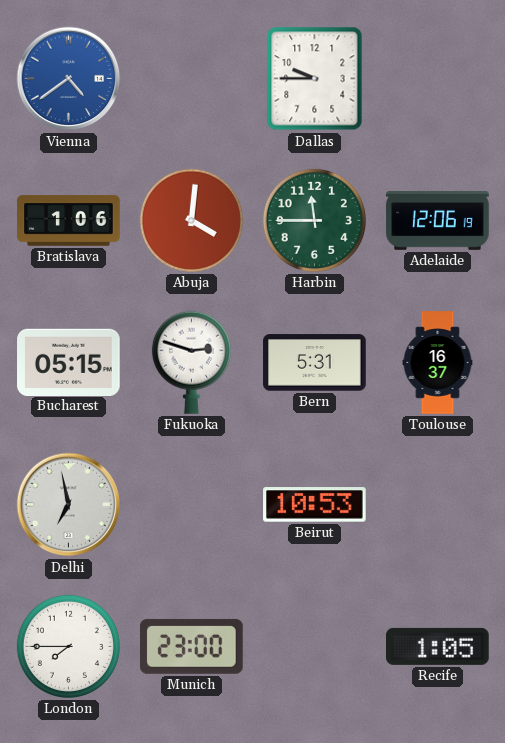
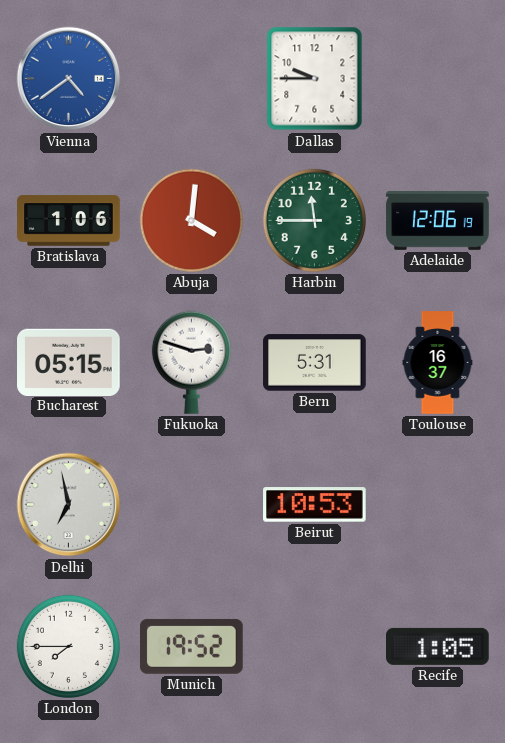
Munich: 23:00 -> 19:52 (192, 646)
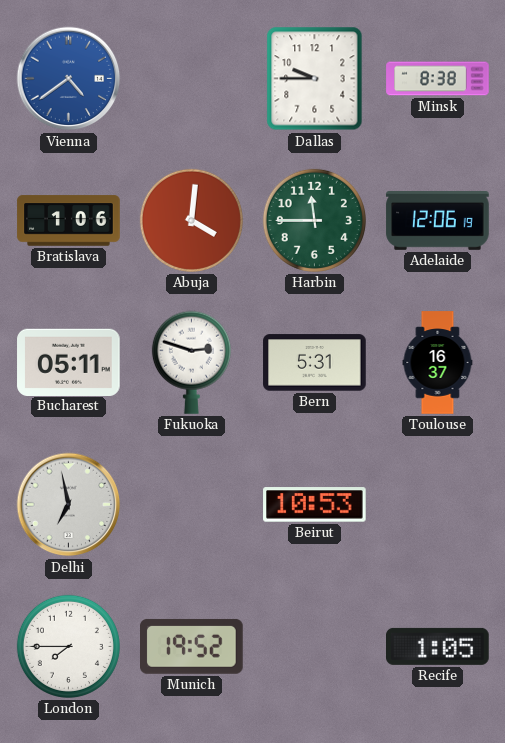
Minsk: none -> 8:38 (438, 79)
Bucharest: 05:15 -> 05:11 (69, 362)
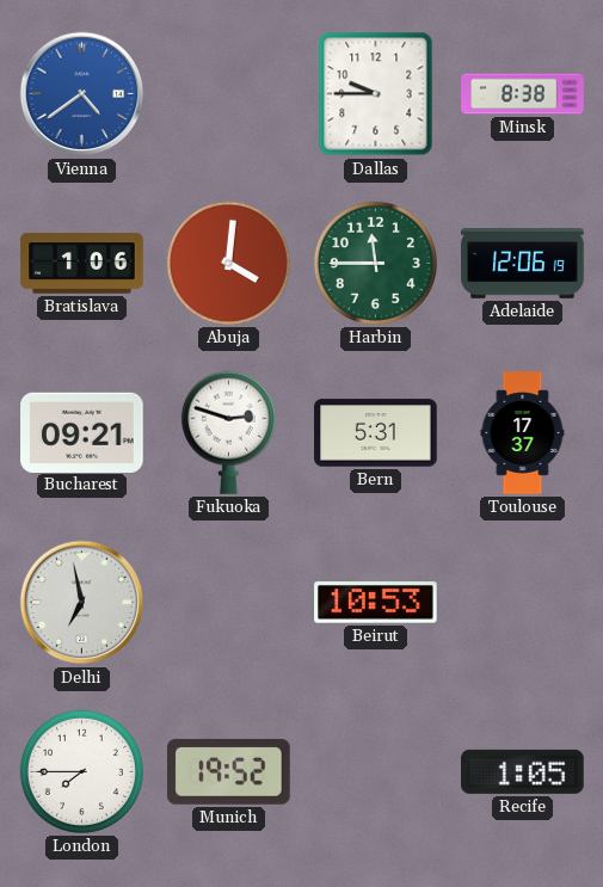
Bucharest: 05:11 -> 09:21 (82, 432)
Toulouse: 16:37 -> 17:37 (523, 433)
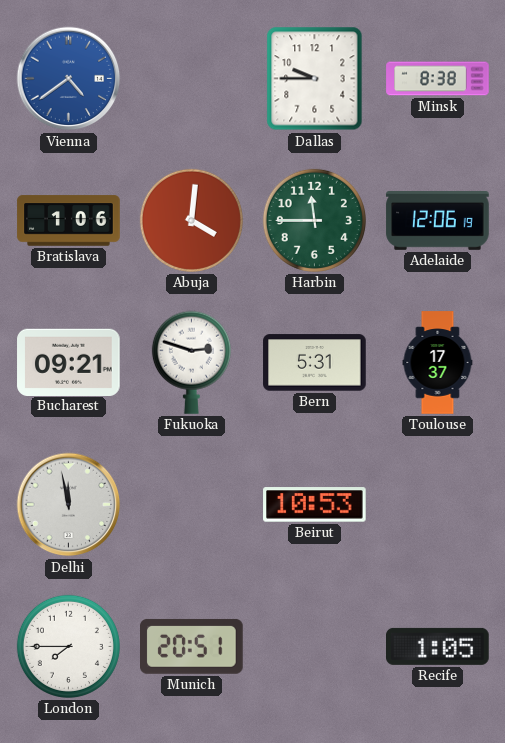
Delhi: 6:58 -> 11:58 (69, 505)
Munich: 19:52 -> 20:51 (192, 646)
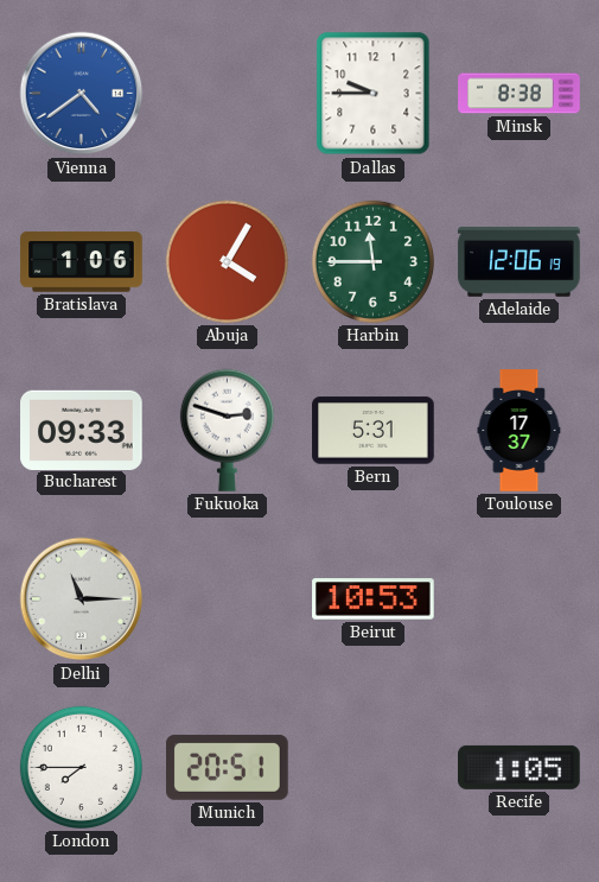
Abuja: 4:01 -> 4:05 (227, 261)
Bucharest: 09:21 -> 09:33 (82, 430)
Delhi: 11:58 -> 11:15 (82, 599)
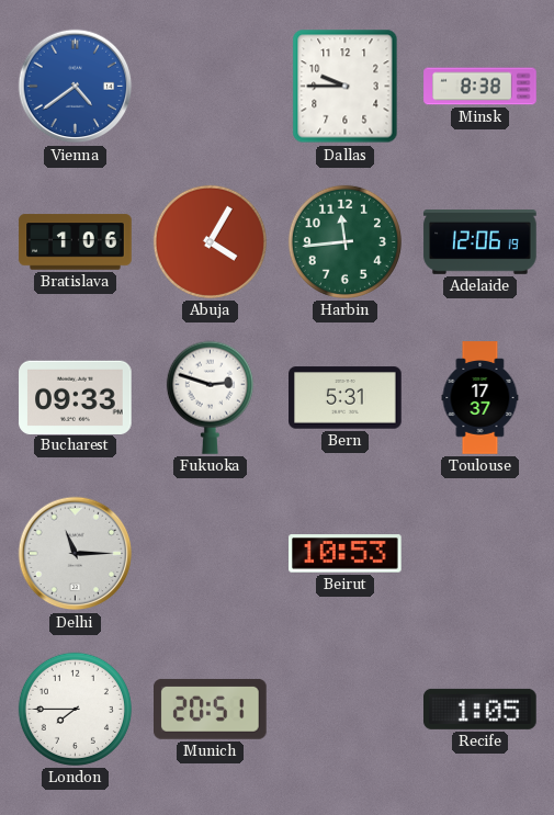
Harbin: 11:45 -> 11:44 (344, 241)
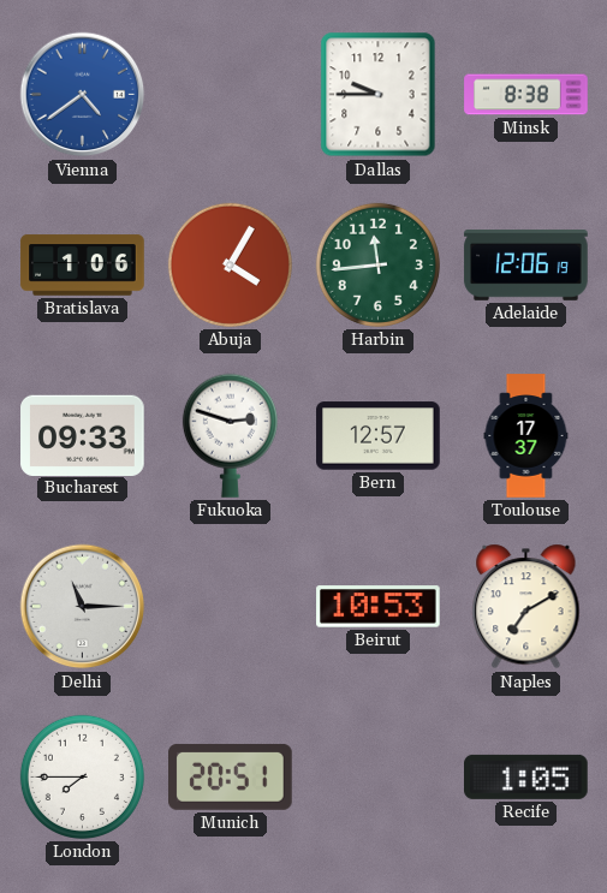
Bern: 5:31 -> 12:57 (379, 436)
Naples: none -> 7:10 (526, 607)
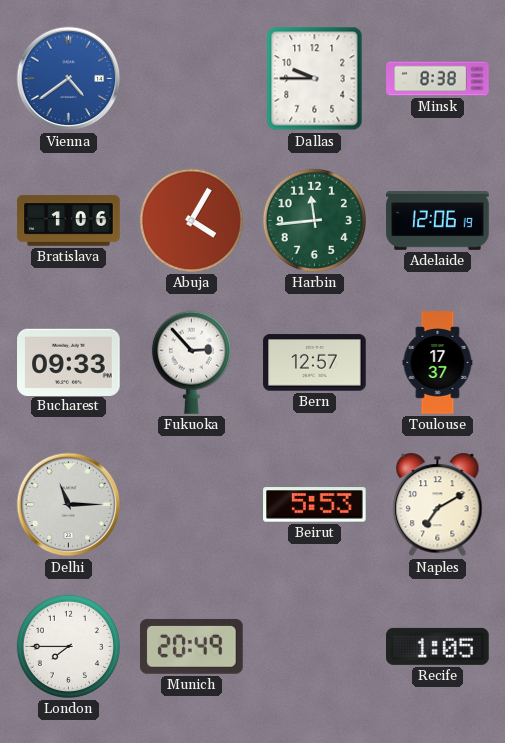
Fukuoka: 2:48 -> 2:53 (191, 362)
Beirut: 10:53 -> 5:53 (315, 505)
Munich: 20:51 -> 20:49 (192, 646)
